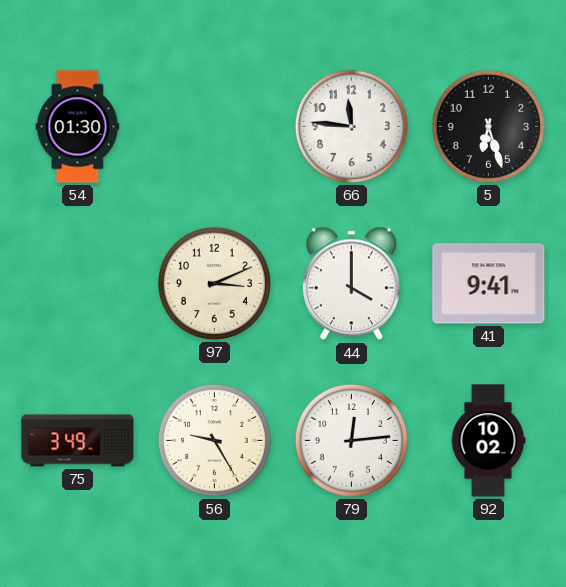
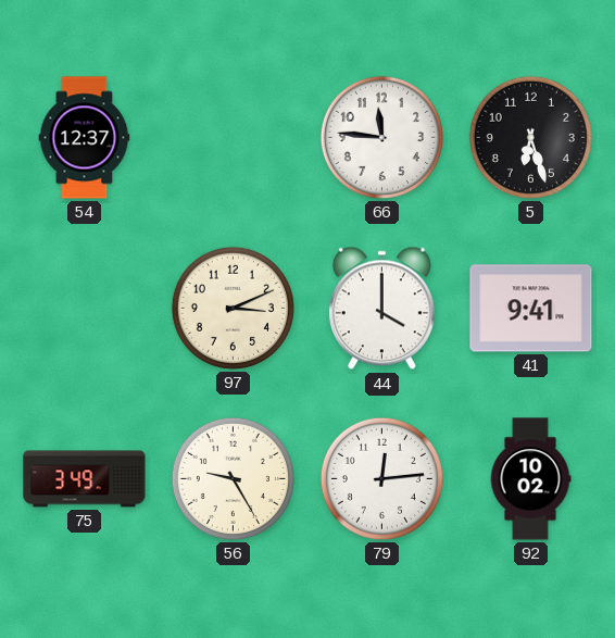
54: 01:30 -> 12:37 (85, 138)
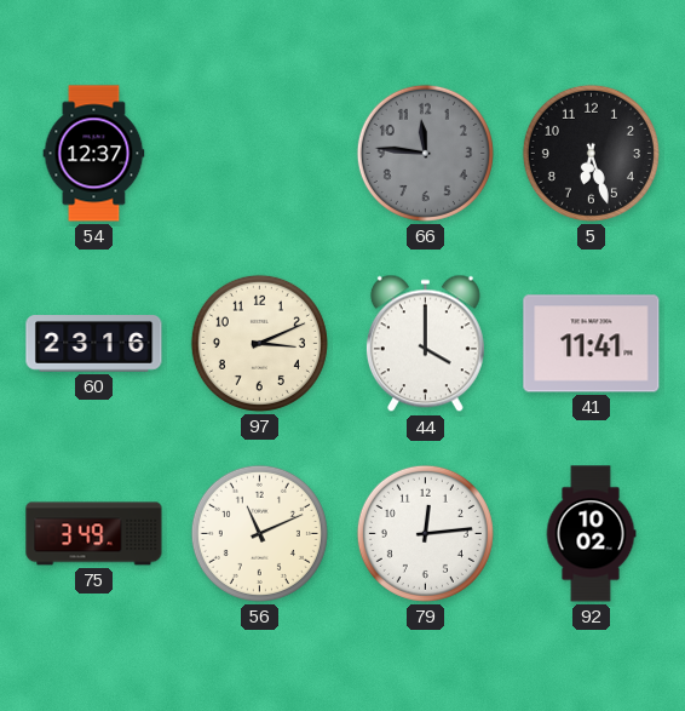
66 dial: white -> grey (425, 153)
60: none -> 23:16 (94, 344)
41: 9:41 -> 11:41 (592, 344)
56: 9:25 -> 11:11 (259, 533)
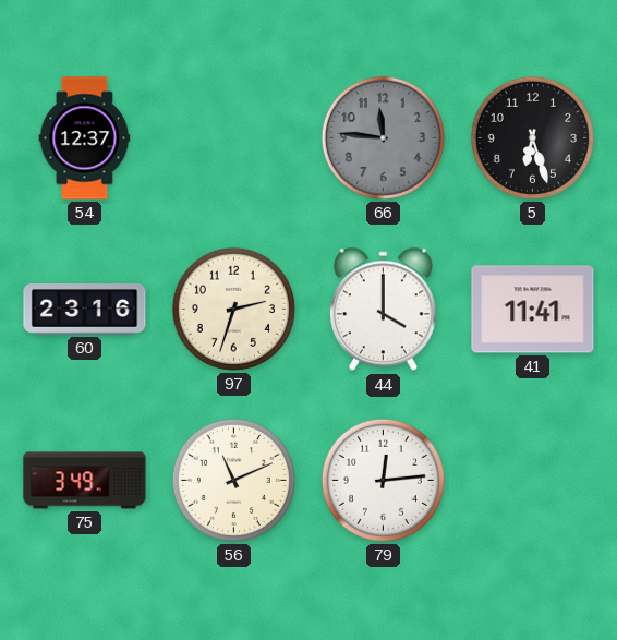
97: 3:11 -> 2:33 (233, 309)
92: 10:02 -> none (591, 534)
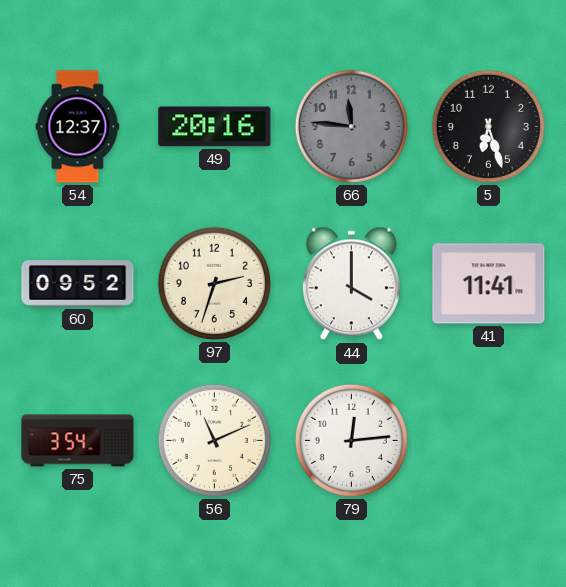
49: none -> 20:16 (215, 127)
60: 23:16 -> 09:52 (78, 284)
75: 3:49 -> 3:54 (78, 441)
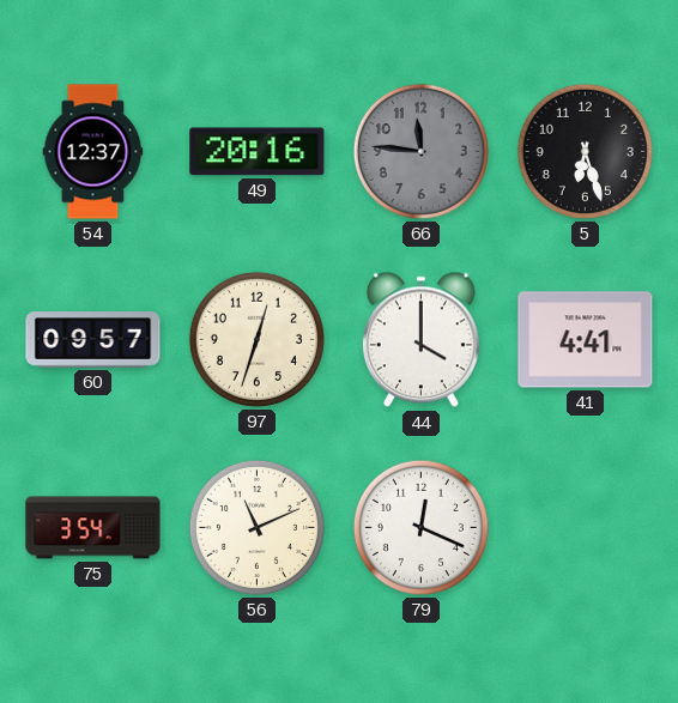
60: 09:52 -> 09:57 (93, 340)
97: 2:33 -> 12:33 (256, 339)
41: 11:41 -> 4:41 (586, 340)
79: 12:14 -> 12:19 (420, 527)
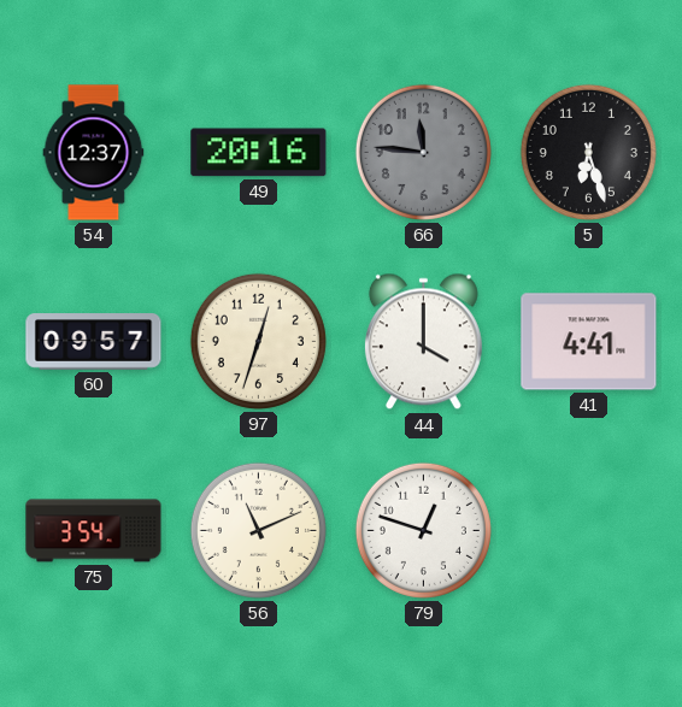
79: 12:19 -> 12:48 (423, 530)
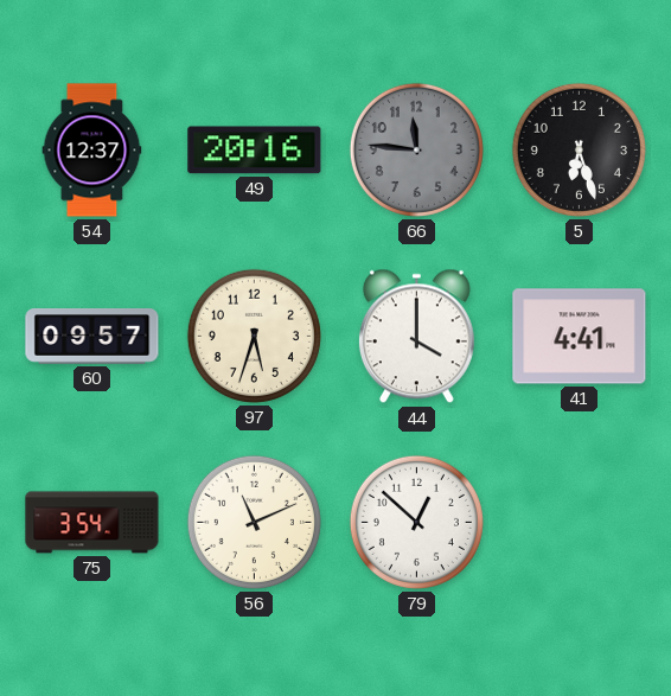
97: 12:33 -> 5:33 (254, 336)
79: 12:48 -> 12:52 (416, 522)
